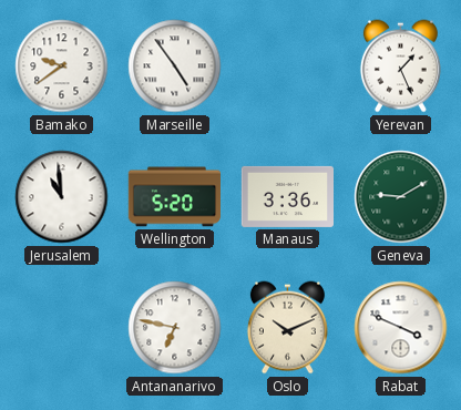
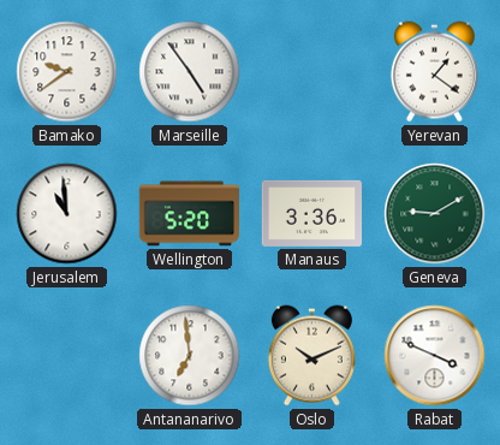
Yerevan: 1:26 -> 1:21 (434, 72)
Antananarivo: 6:47 -> 6:59 (190, 356)
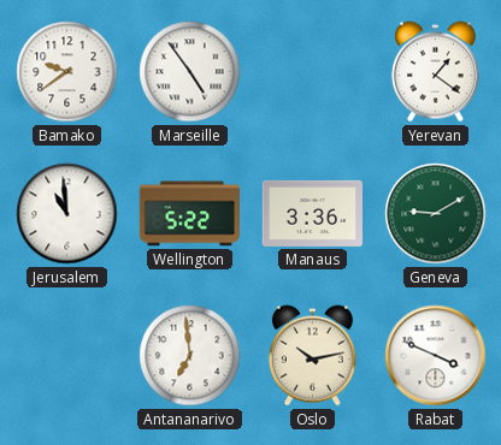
Wellington: 5:20 -> 5:22 (189, 214)
Oslo: 10:11 -> 10:13 (312, 356)
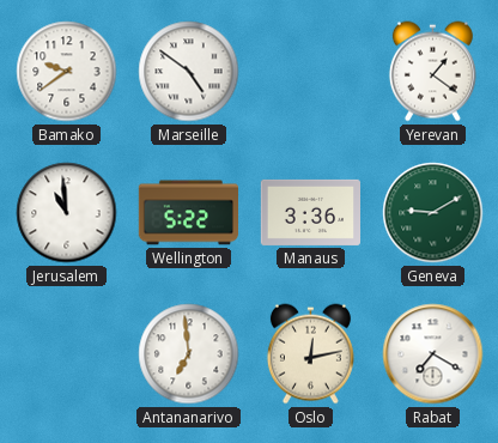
Marseille: 4:54 -> 4:51 (189, 72)
Oslo: 10:13 -> 12:13 (310, 354)
Rabat: 3:49 -> 7:20 (433, 354)
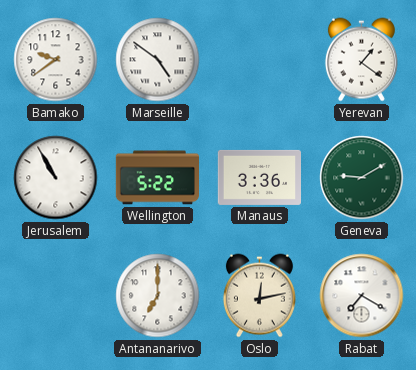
Jerusalem: 10:59 -> 10:55 (56, 178)
Antananarivo: 6:59 -> 7:00 (158, 296)
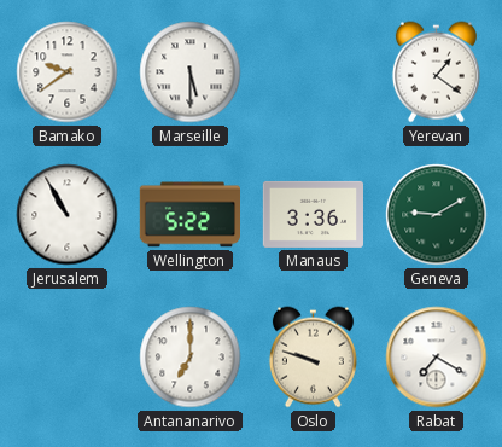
Marseille: 4:51 -> 5:30 (191, 72)
Oslo: 12:13 -> 9:48 (313, 358)
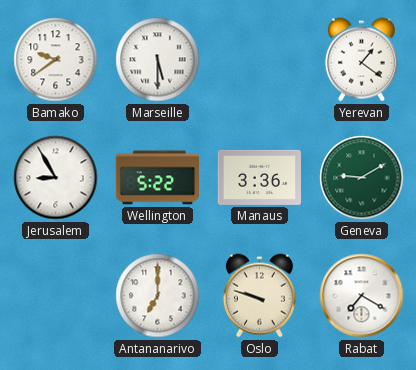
Jerusalem: 10:55 -> 8:55 (56, 178)
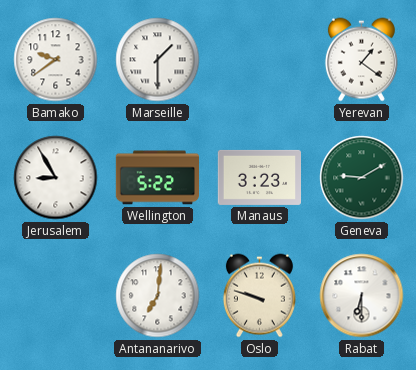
Marseille: 5:30 -> 1:30 (158, 60)
Manaus: 3:36 -> 3:23 (259, 177)
Antananarivo: 7:00 -> 7:01 (158, 296)
Rabat: 7:20 -> 6:30 (362, 296)
